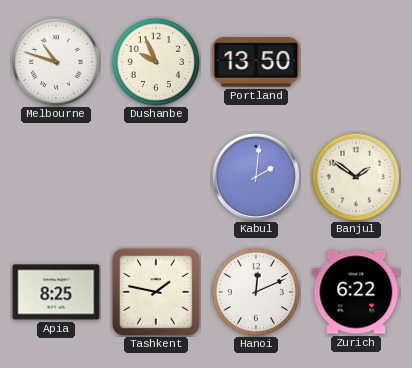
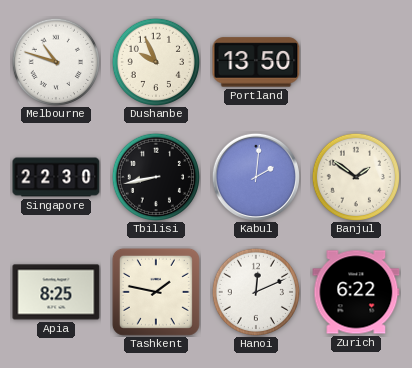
Singapore: none -> 22:30 (56, 177)
Tbilisi: none -> 8:43 (155, 176)
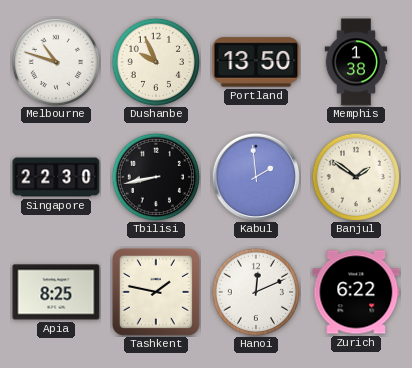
Memphis: none -> 1:38 (356, 62)
Kabul: 2:01 -> 1:59 (256, 177)
